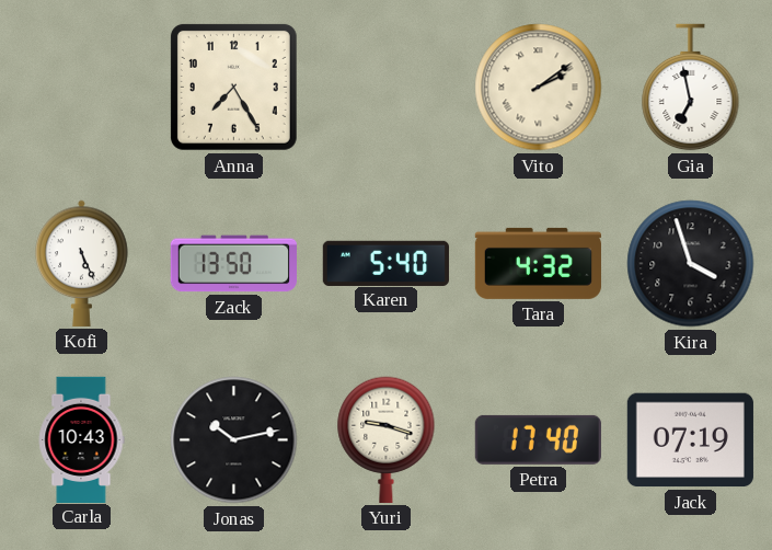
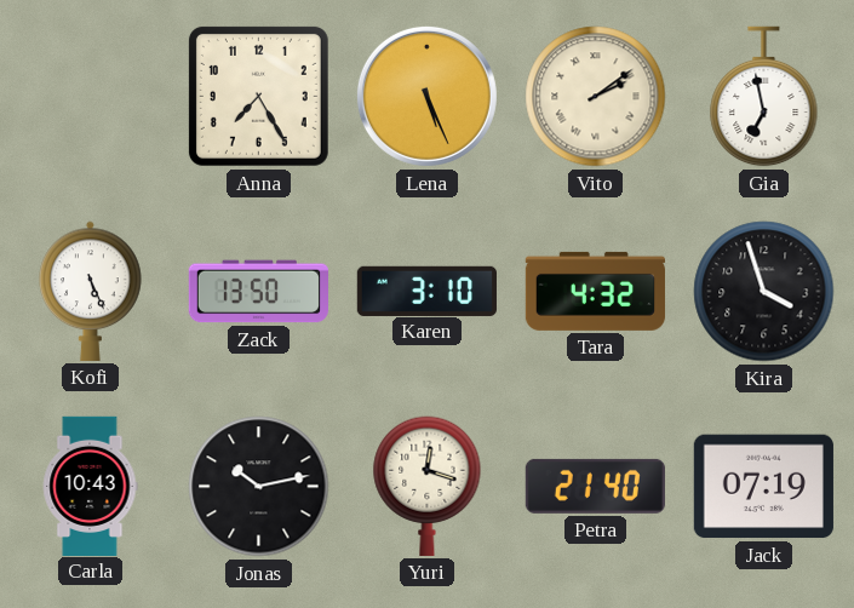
Lena: none -> 5:26 (426, 96)
Karen: 5:40 -> 3:10 (426, 291)
Yuri: 9:18 -> 12:18 (428, 486)
Petra: 17:40 -> 21:40 (595, 486)
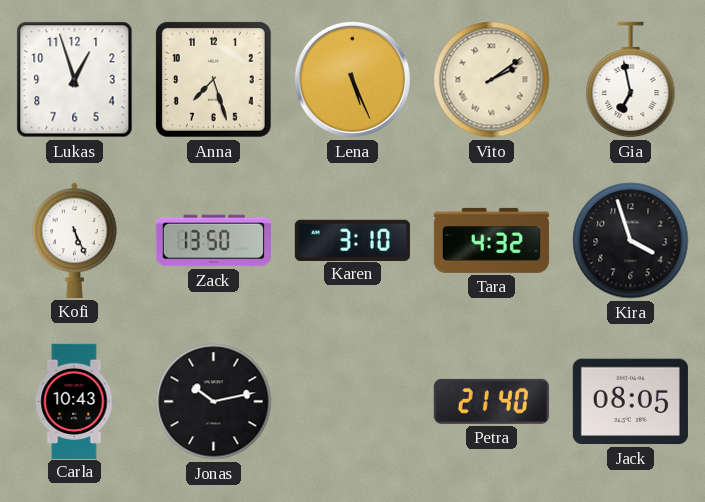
Lukas: none -> 12:57 (75, 80)
Anna: 7:25 -> 7:27 (213, 79)
Yuri: 12:18 -> none (428, 486)
Jack: 07:19 -> 08:05 (630, 402)
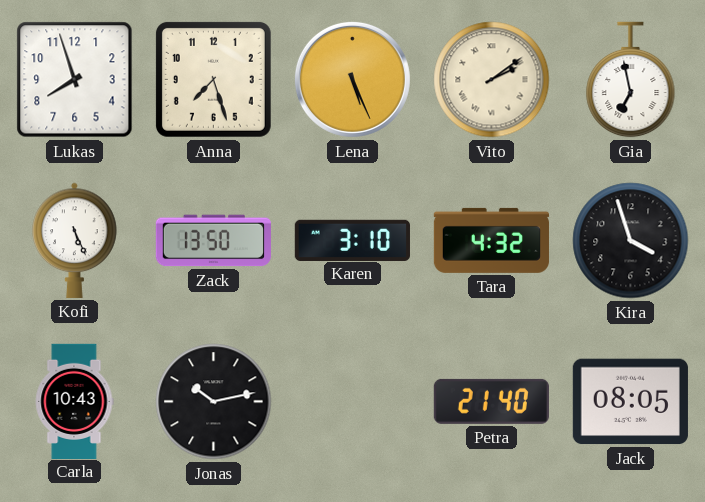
Lukas: 12:57 -> 7:57 (75, 80)
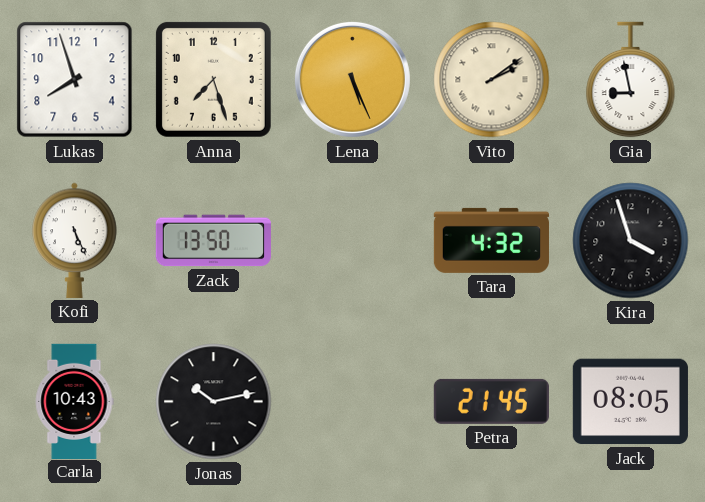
Gia: 6:58 -> 8:58 (631, 80)
Karen: 3:10 -> none (352, 240)
Petra: 21:40 -> 21:45 (491, 401)
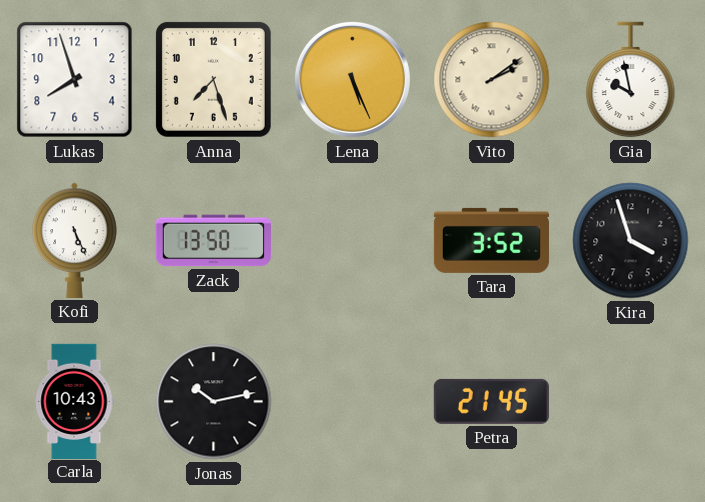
Gia: 8:58 -> 9:58 (631, 80)
Tara: 4:32 -> 3:52 (491, 240)
Jack: 08:05 -> none (630, 402)
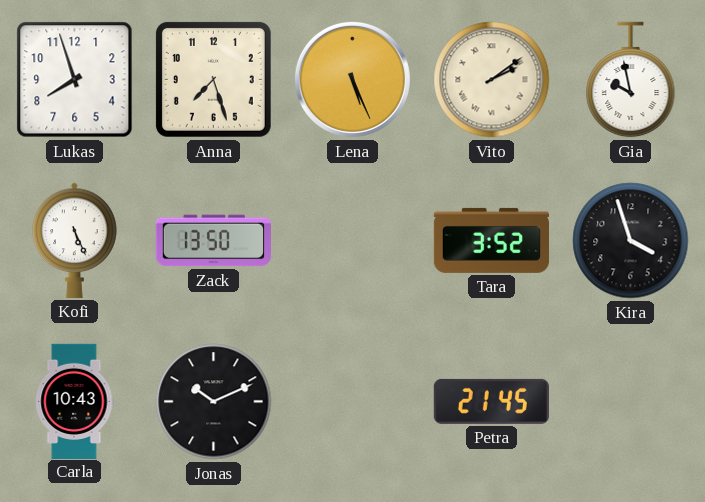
Jonas: 10:13 -> 10:11 (214, 402)
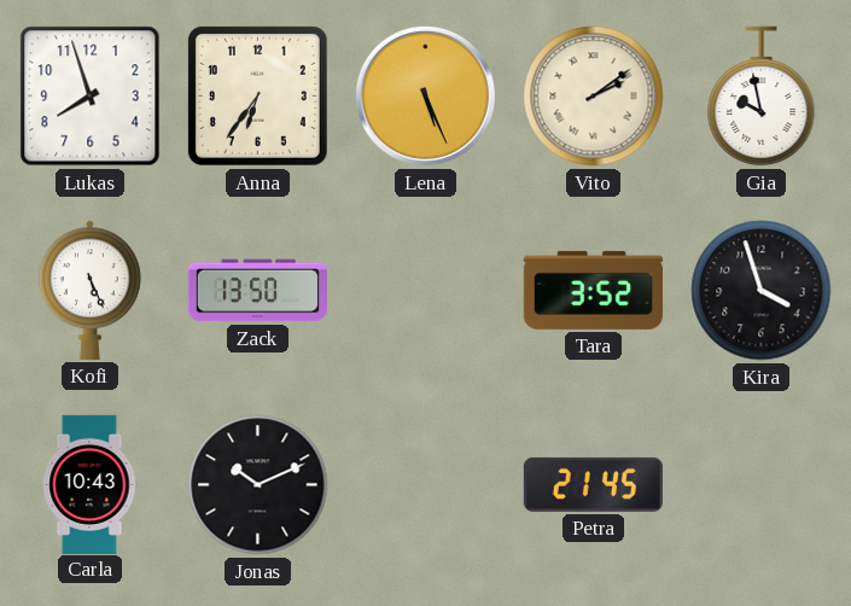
Anna: 7:27 -> 6:36 (257, 95)
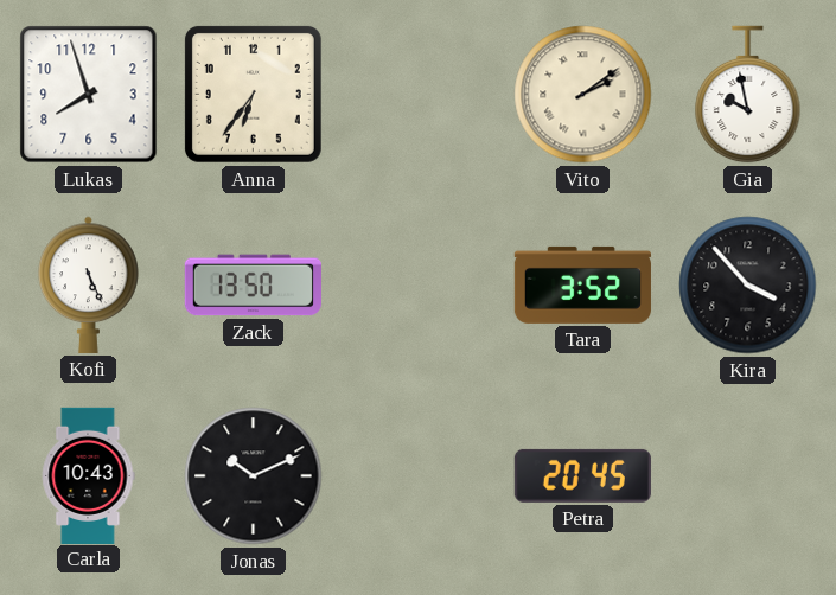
Lena: 5:26 -> none (425, 95)
Kira: 3:57 -> 3:53 (748, 286)
Petra: 21:45 -> 20:45 (582, 475)
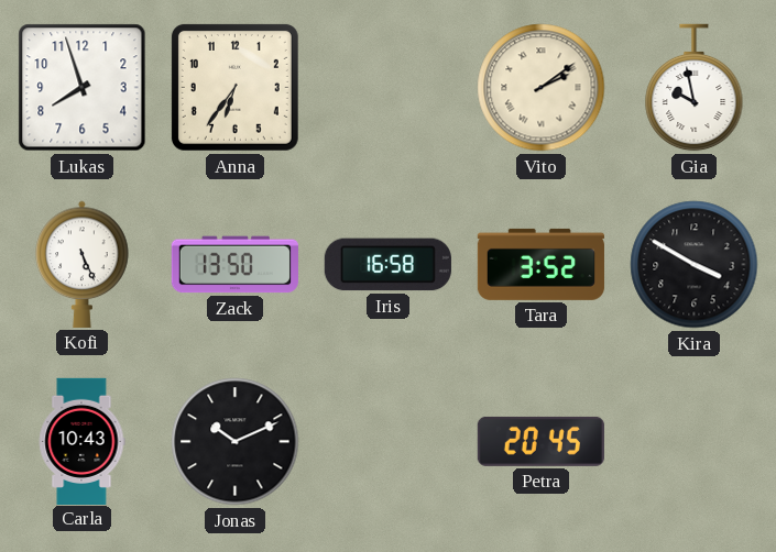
Iris: none -> 16:58 (387, 265)
Kira: 3:53 -> 3:50 (695, 265)
